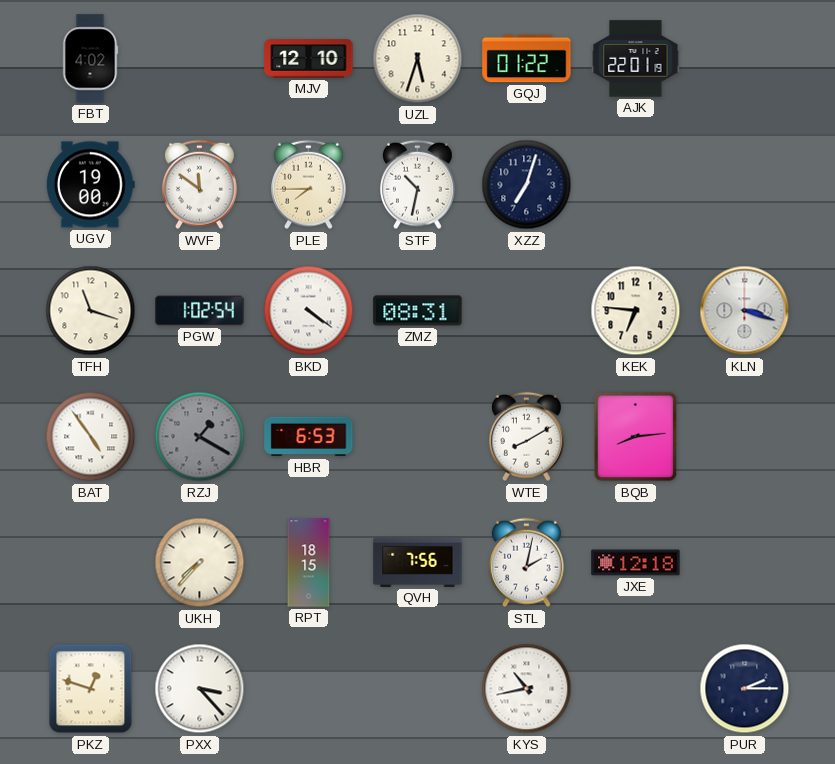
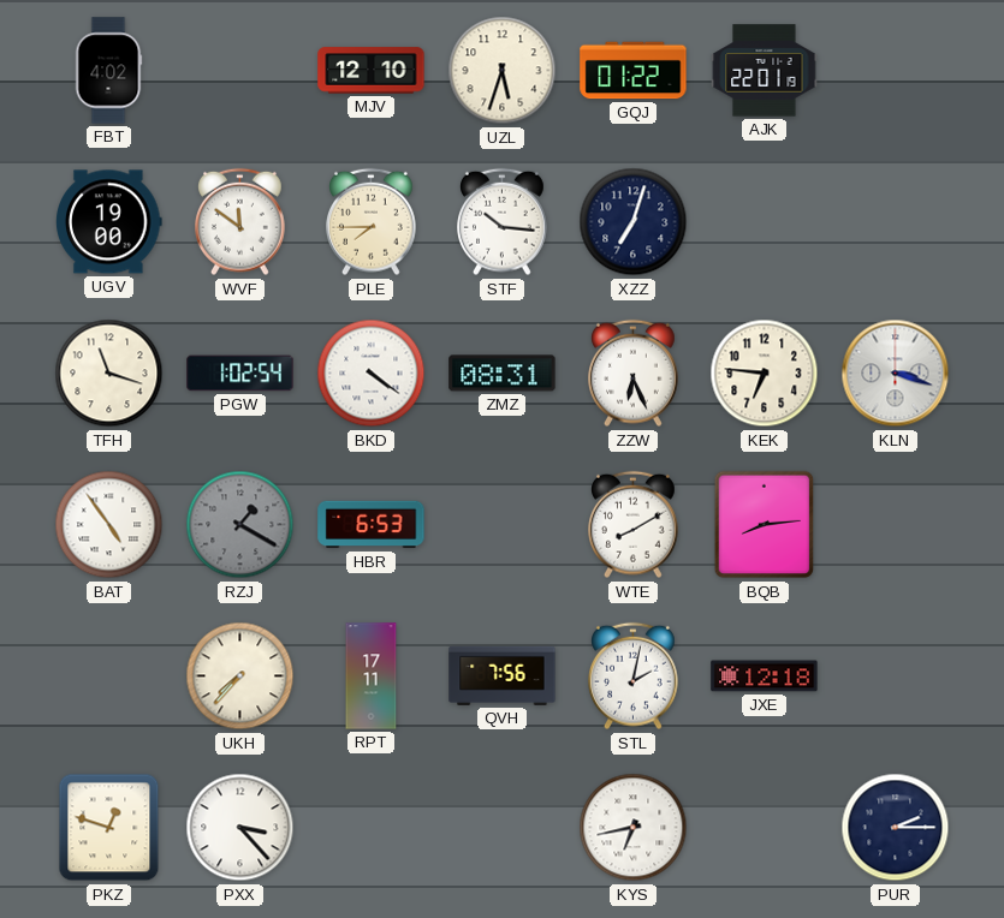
STF: 10:32 -> 10:16 (503, 222)
ZZW: none -> 6:26 (634, 374)
RPT: 18:15 -> 17:11 (372, 676)
KYS: 10:43 -> 6:43 (634, 828)
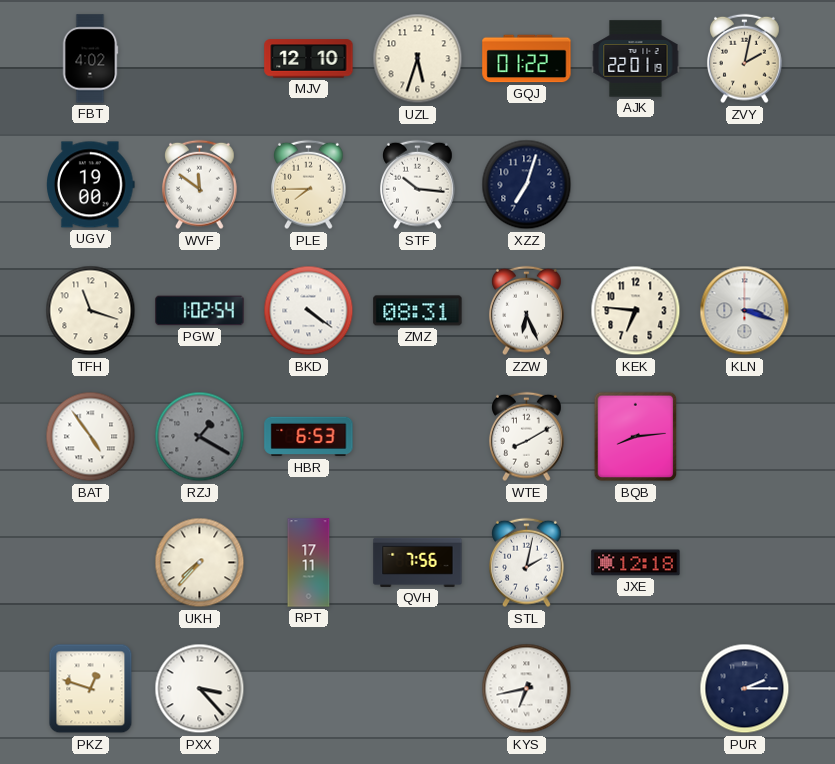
ZVY: none -> 2:02 (745, 59)
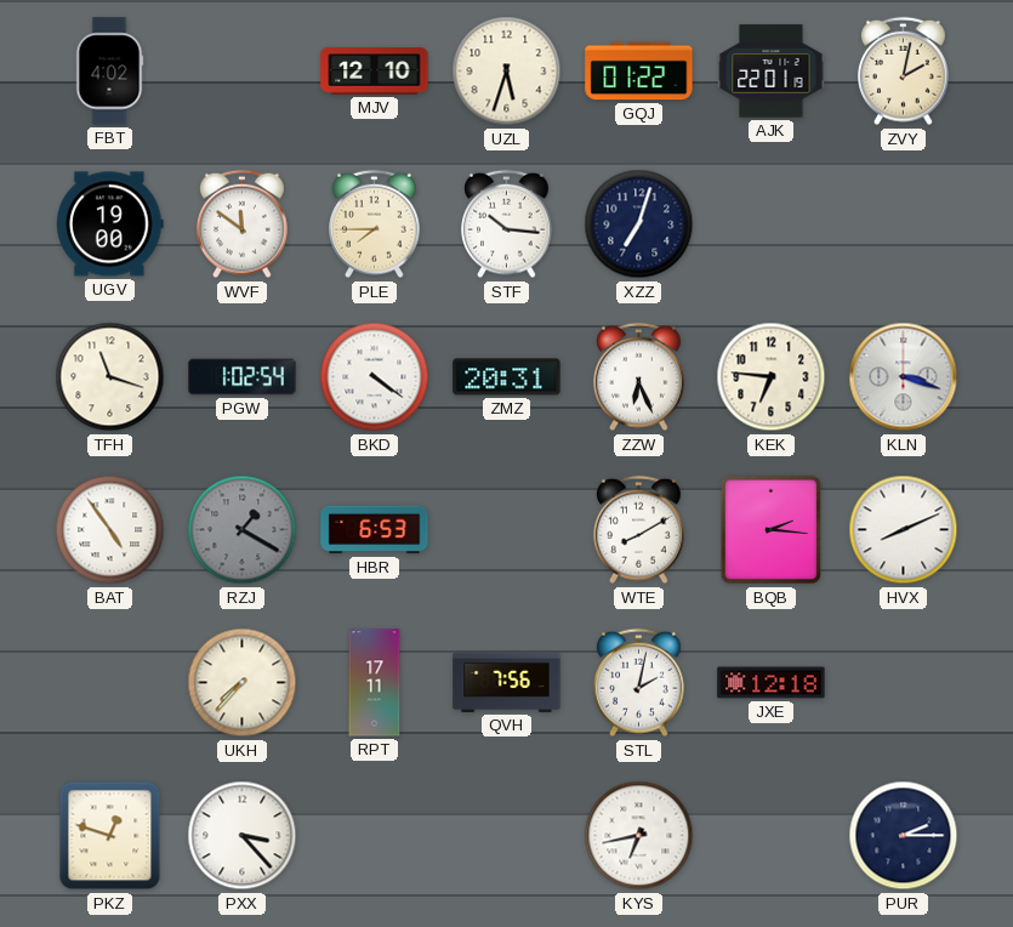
ZMZ: 08:31 -> 20:31 (507, 377)
BQB: 8:14 -> 2:16 (772, 530)
HVX: none -> 8:11 (904, 530)
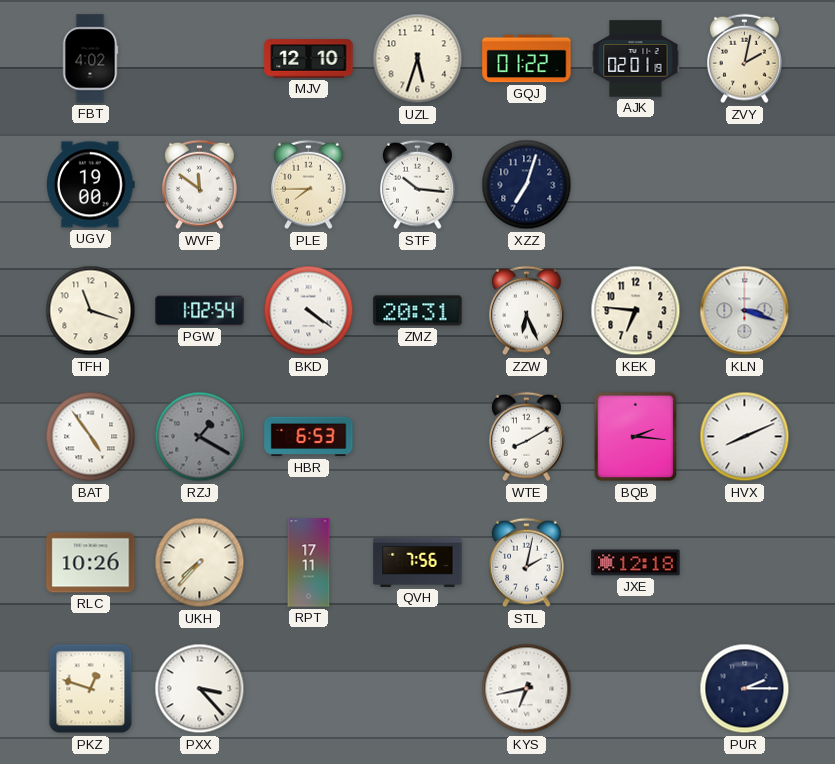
AJK: 22:01 -> 02:01 (636, 59)
RLC: none -> 10:26 (91, 563)
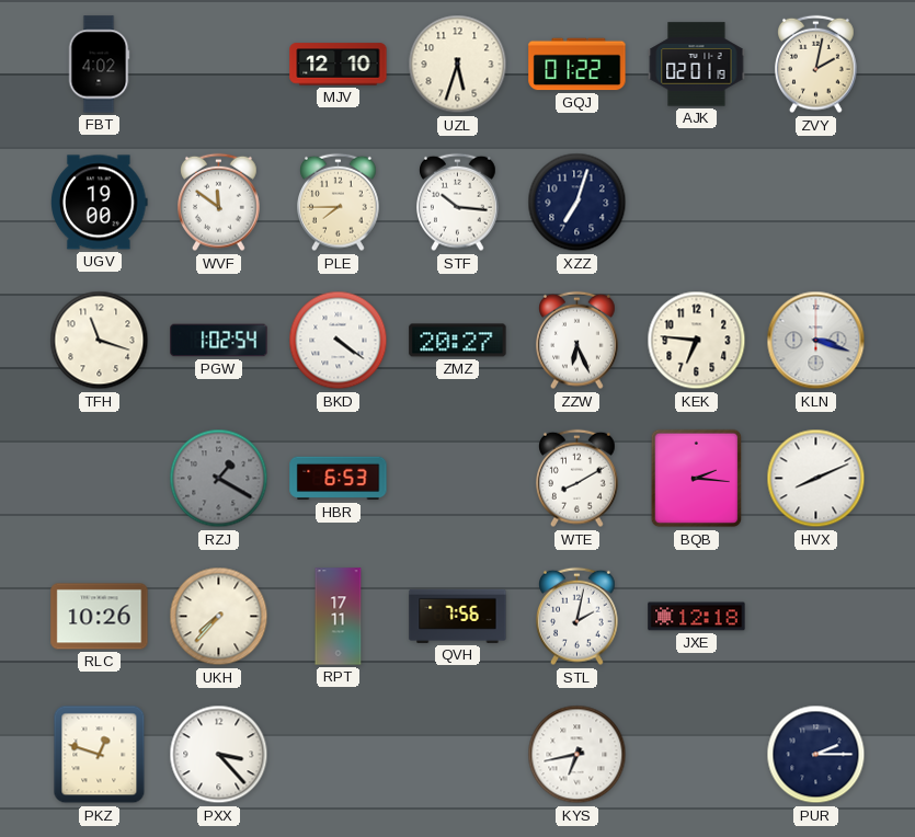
ZMZ: 20:31 -> 20:27 (458, 341)
BAT: 4:54 -> none (91, 437)
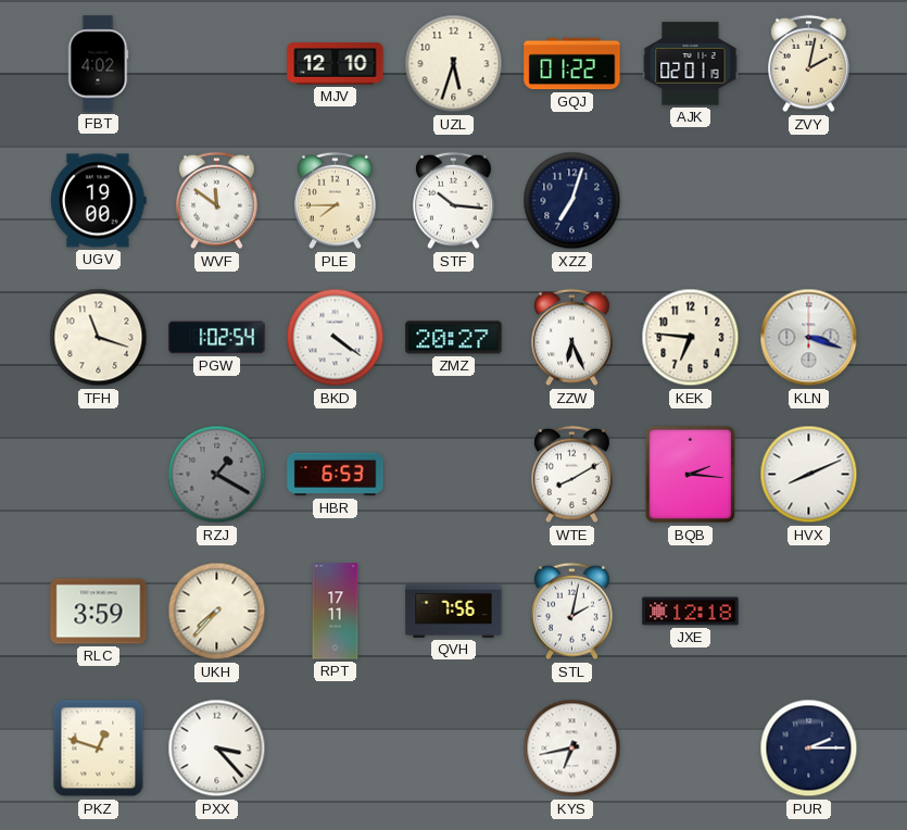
RLC: 10:26 -> 3:59 (99, 612)
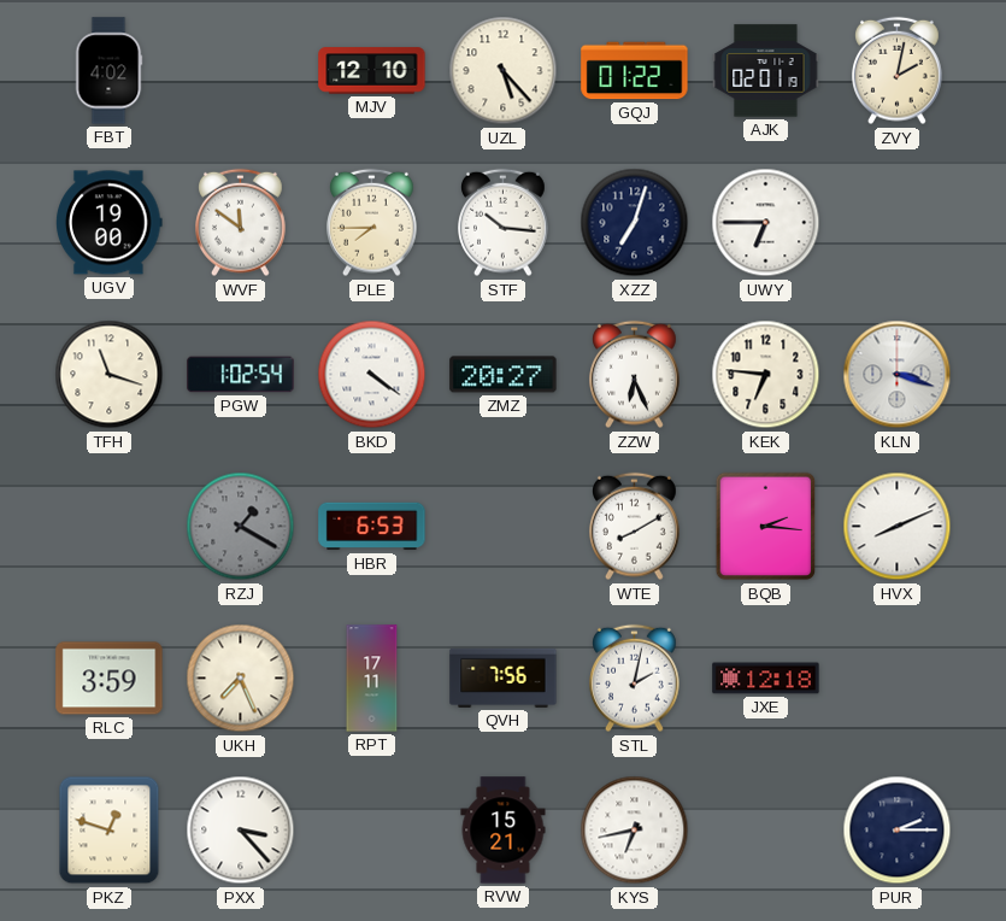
UZL: 5:33 -> 5:23 (504, 71)
UWY: none -> 6:45 (766, 223)
UKH: 7:37 -> 7:26 (241, 679)
RVW: none -> 15:21 (504, 831)
